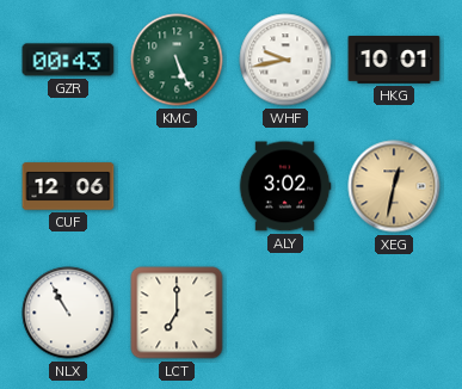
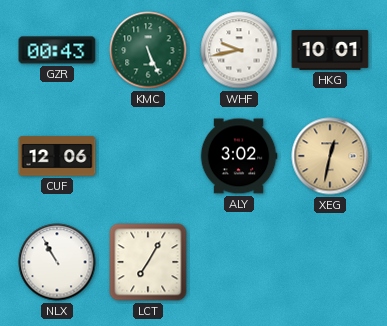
LCT: 7:00 -> 7:05 (148, 262)
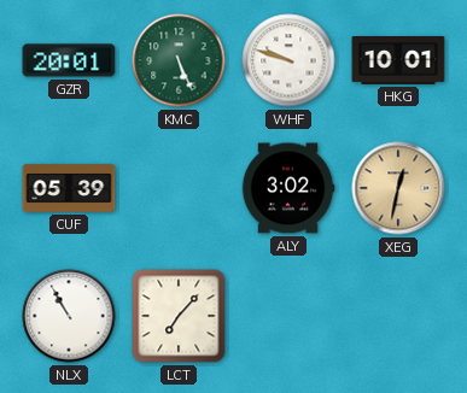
GZR: 00:43 -> 20:01 (69, 60)
WHF: 9:43 -> 9:48 (288, 60)
CUF: 12:06 -> 05:39 (69, 188)
LCT: 7:05 -> 7:07 (179, 316)
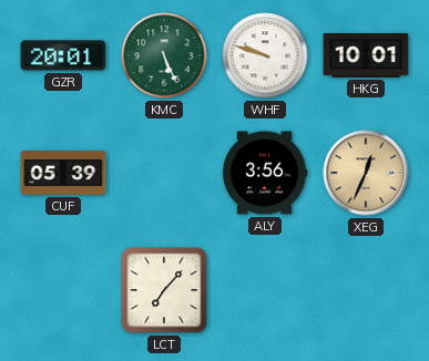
ALY: 3:02 -> 3:56 (265, 173)
XEG: 12:32 -> 12:34 (366, 173)
NLX: 10:55 -> none (69, 316)
